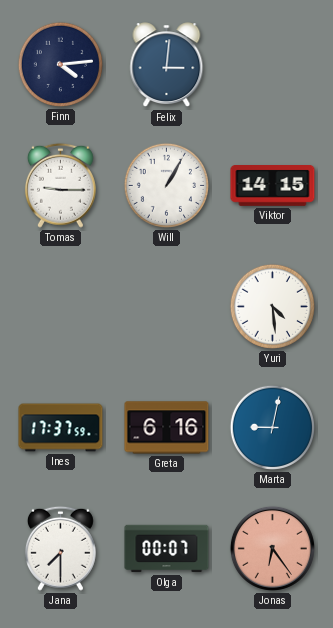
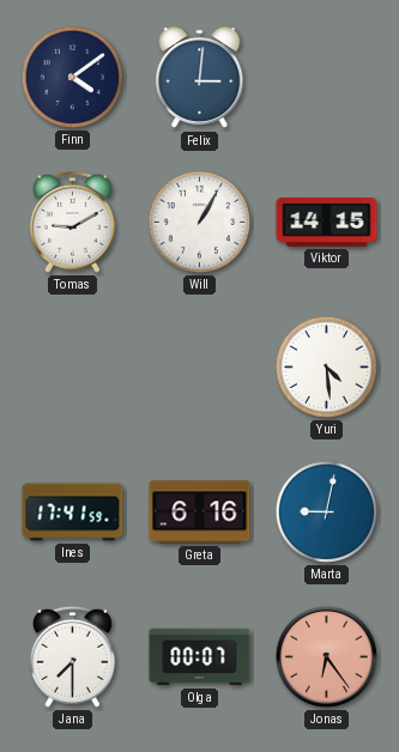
Finn: 4:14 -> 4:09 (72, 77)
Tomas: 9:15 -> 9:10 (72, 222)
Ines: 17:37 -> 17:41 (73, 513)
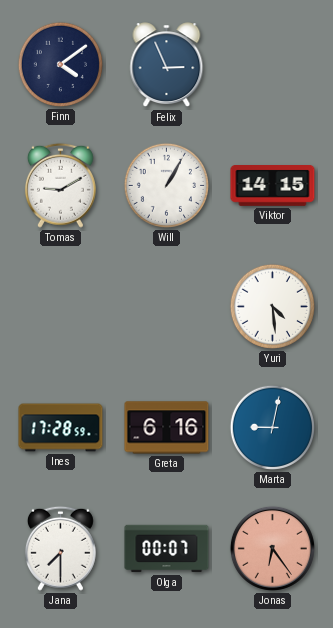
Felix: 3:01 -> 2:56 (167, 65)
Ines: 17:41 -> 17:28 (61, 428)
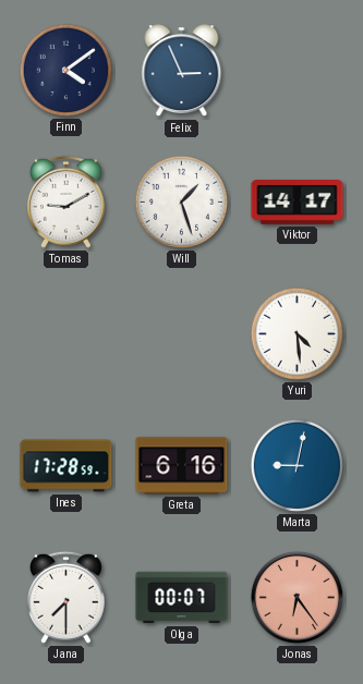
Will: 1:05 -> 1:27 (181, 201)
Viktor: 14:15 -> 14:17 (298, 203)
